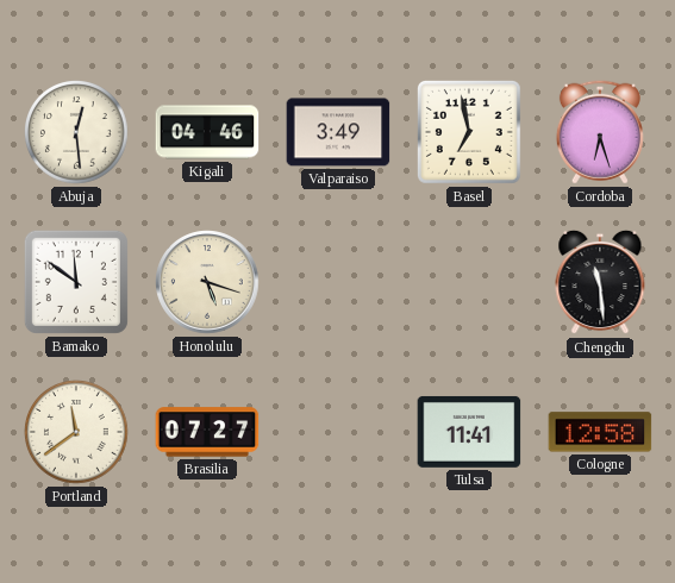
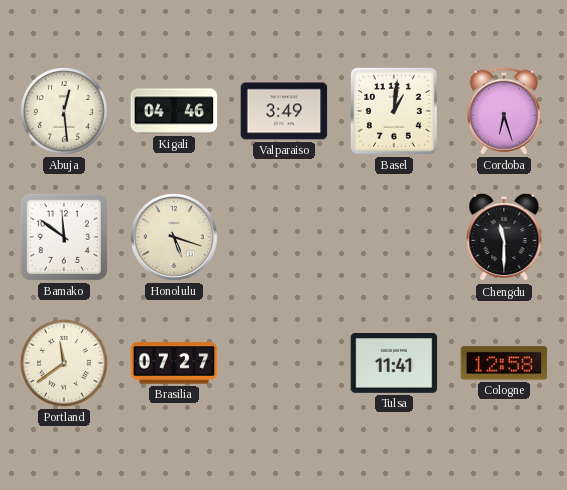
Basel: 6:58 -> 1:01 (394, 111)
Chengdu: 11:29 -> 11:30 (504, 237)
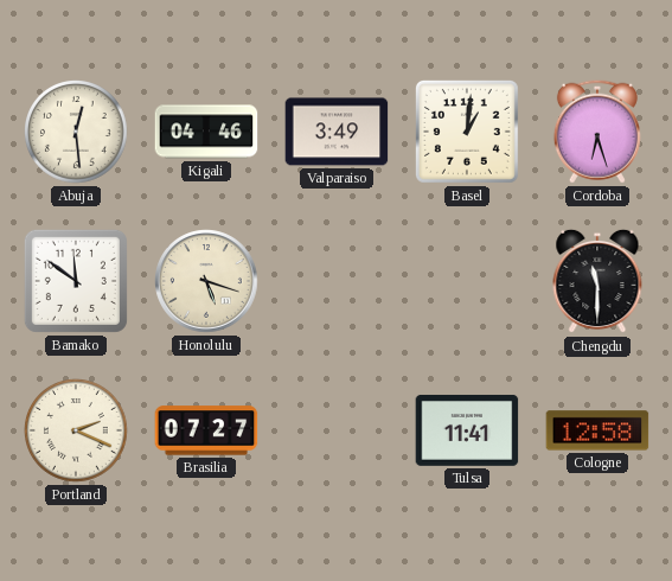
Portland: 11:39 -> 2:19 (77, 432)
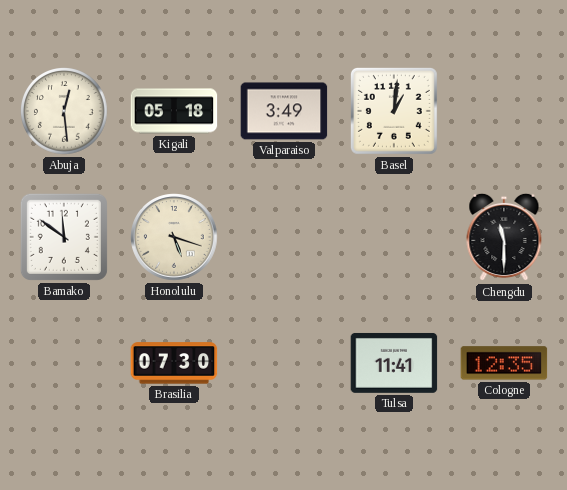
Kigali: 04:46 -> 05:18 (174, 111)
Cordoba: 6:27 -> none (597, 132)
Portland: 2:19 -> none (77, 432)
Brasilia: 07:27 -> 07:30 (174, 363)
Cologne: 12:58 -> 12:35 (504, 363)
